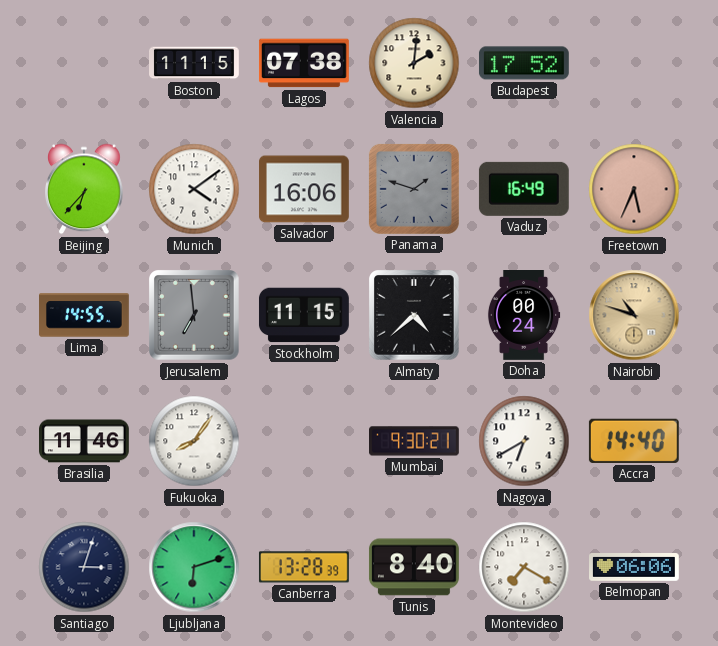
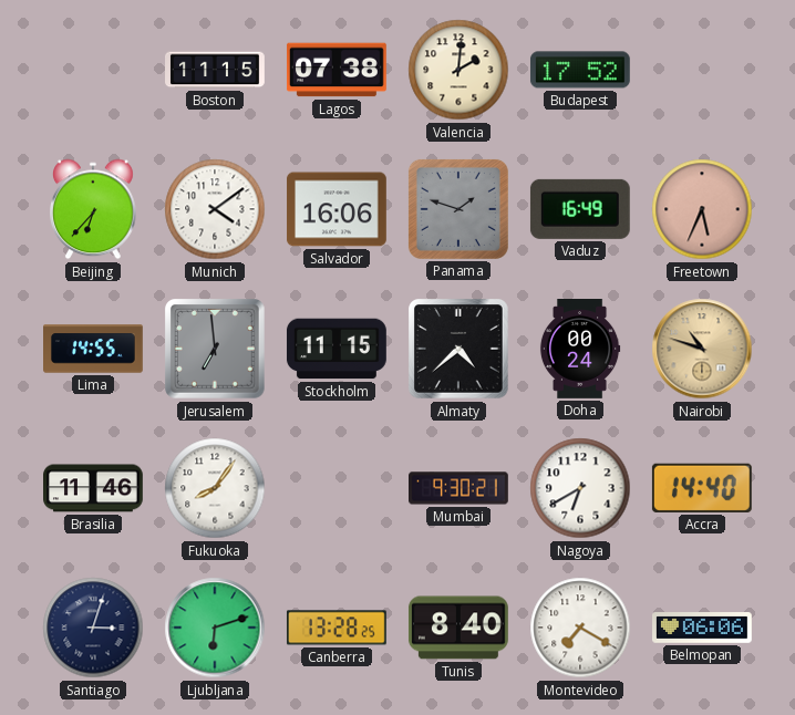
Canberra: 13:28:39 -> 13:28:25 (337, 628)
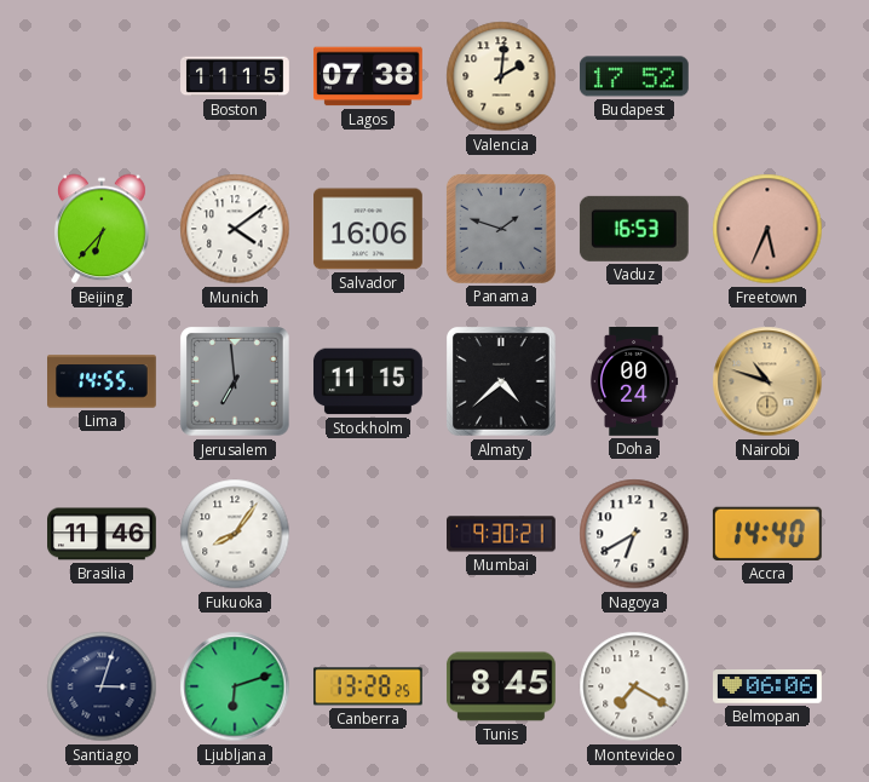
Vaduz: 16:49 -> 16:53 (634, 229)
Tunis: 8:40 -> 8:45 (501, 686)
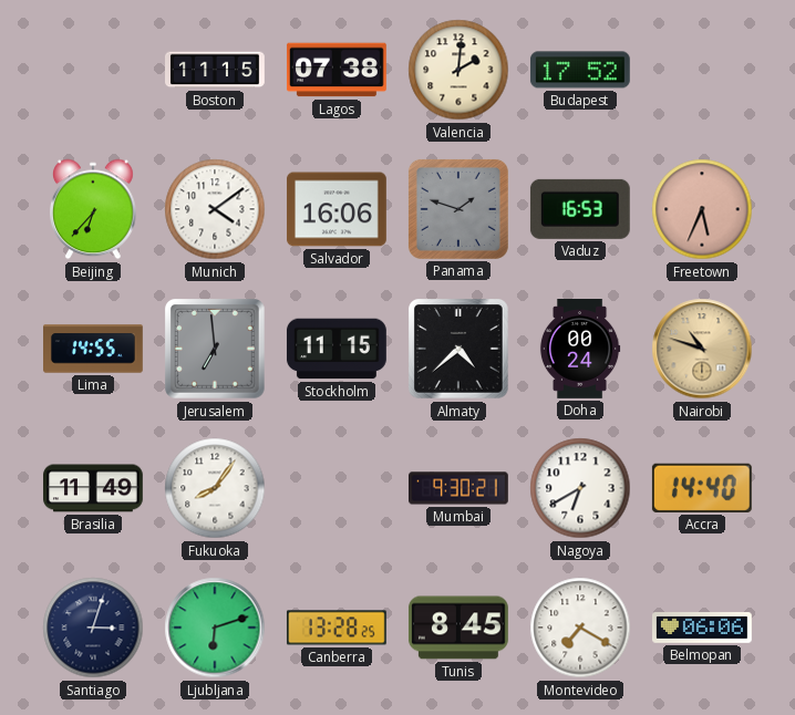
Brasilia: 11:46 -> 11:49 (94, 488)
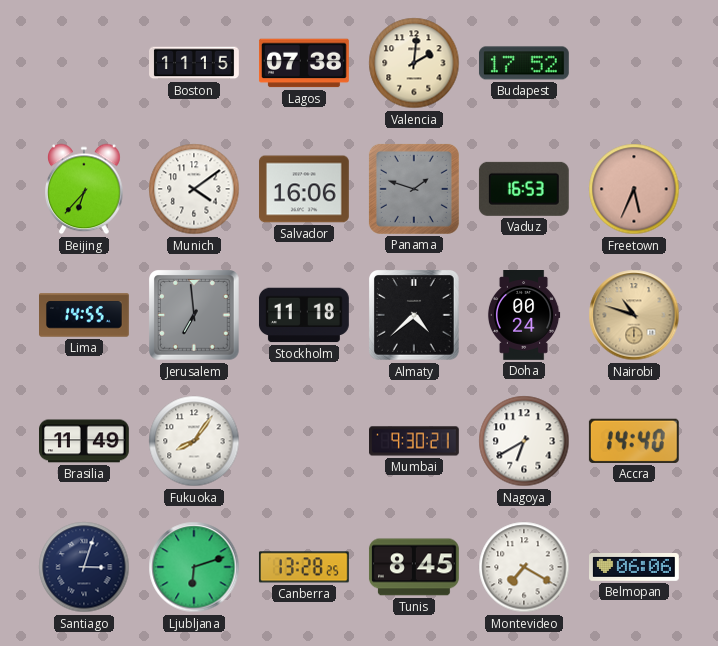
Stockholm: 11:15 -> 11:18 (304, 315)
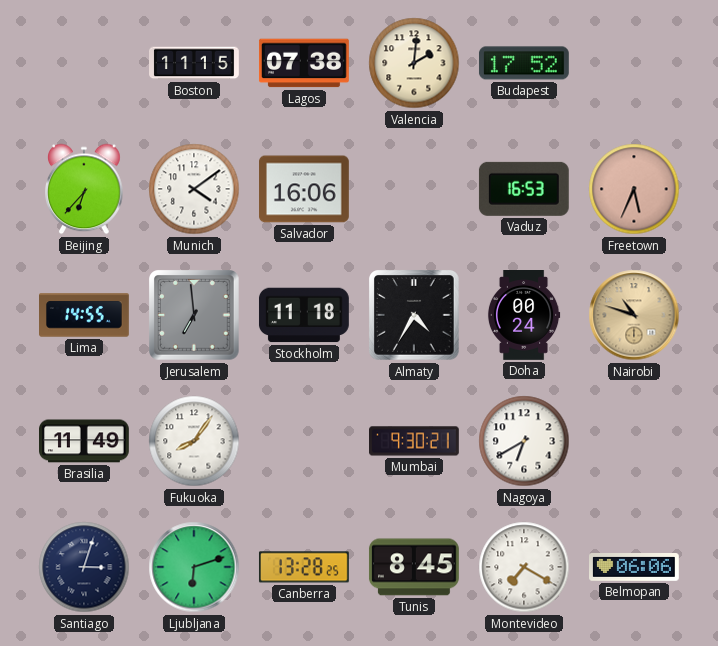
Panama: 1:48 -> none (414, 189)
Almaty: 4:38 -> 4:35 (415, 316)
Accra: 14:40 -> none (634, 441)
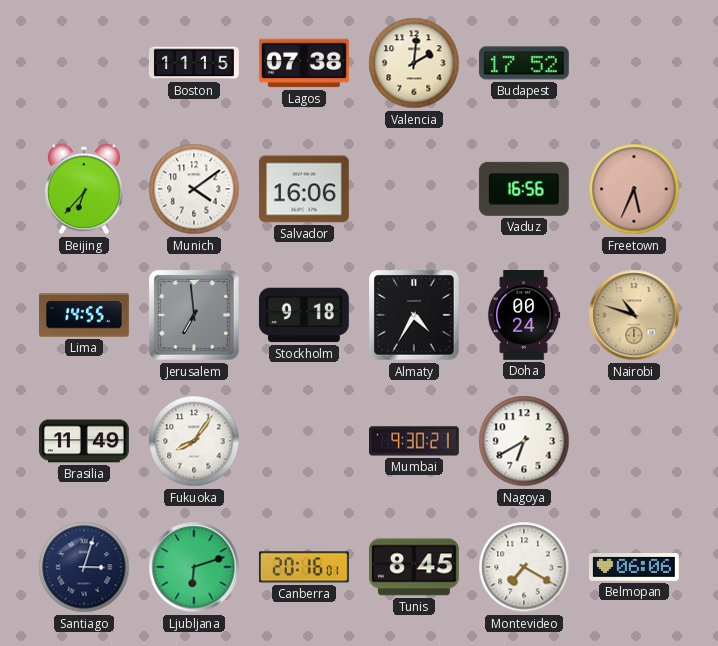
Vaduz: 16:53 -> 16:56 (524, 189)
Stockholm: 11:18 -> 9:18 (304, 315)
Canberra: 13:28 -> 20:16 (304, 567)
